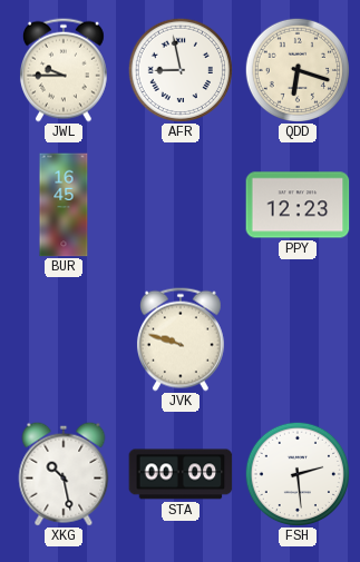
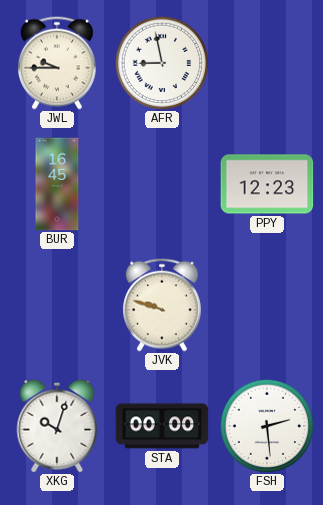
QDD: 6:18 -> none (296, 69)
XKG: 10:28 -> 10:03 (57, 426)
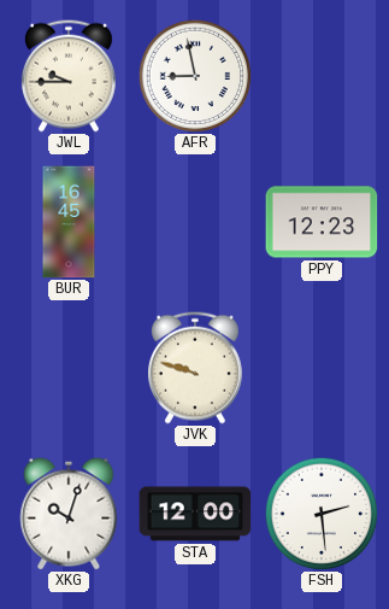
STA: 00:00 -> 12:00 (195, 514)
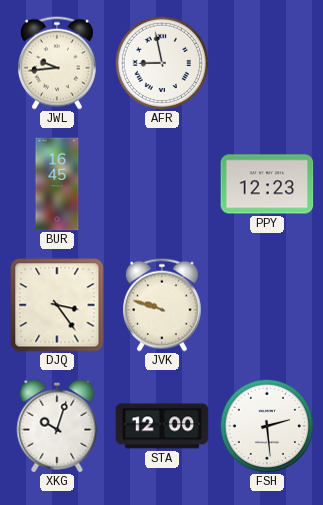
JWL: 9:45 -> 9:44 (57, 63)
DJQ: none -> 3:24 (57, 305)
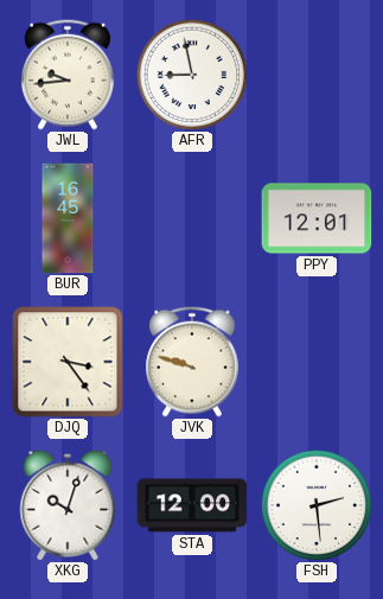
PPY: 12:23 -> 12:01 (317, 218)
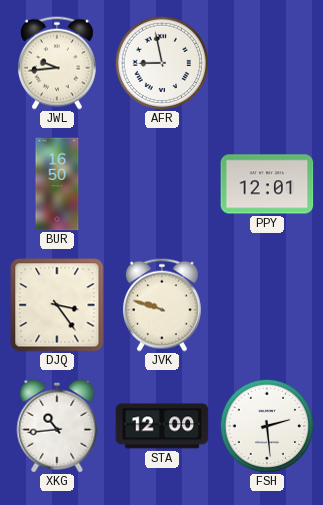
BUR: 16:45 -> 16:50 (57, 184)
XKG: 10:03 -> 10:44 (57, 426)
